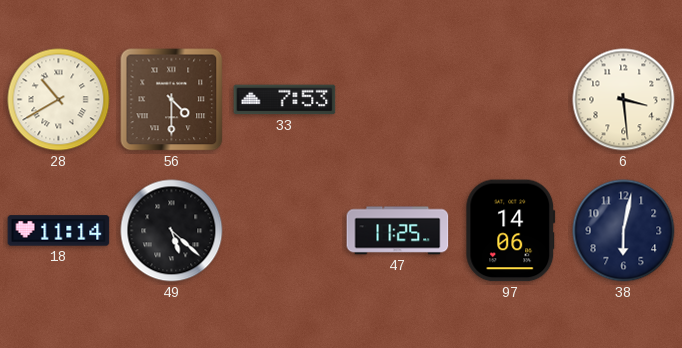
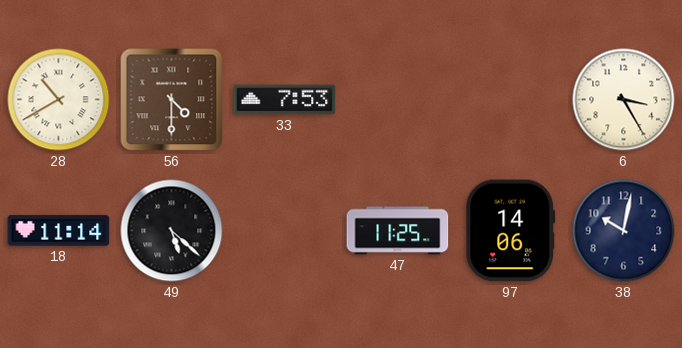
6: 3:29 -> 3:25 (624, 100)
38: 6:02 -> 10:02 (624, 231)
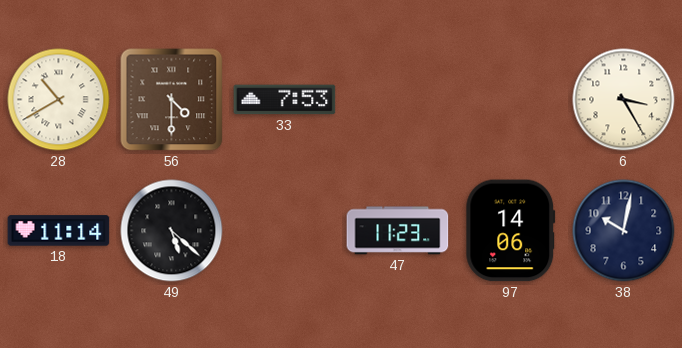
47: 11:25 -> 11:23 (398, 231)
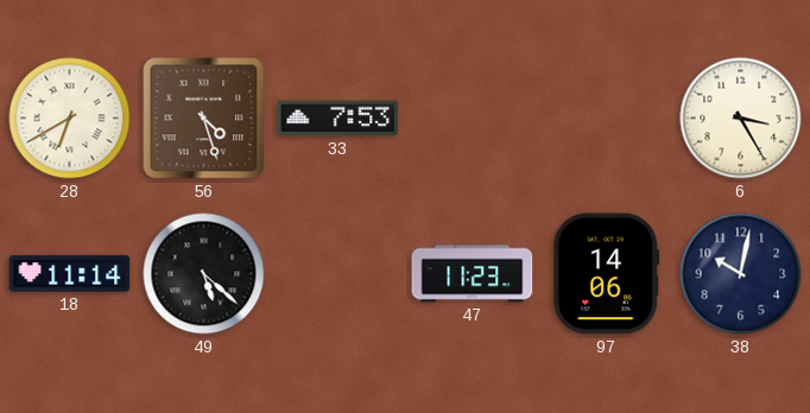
28: 10:40 -> 6:40 (70, 119)
56: 4:30 -> 4:27 (204, 119)
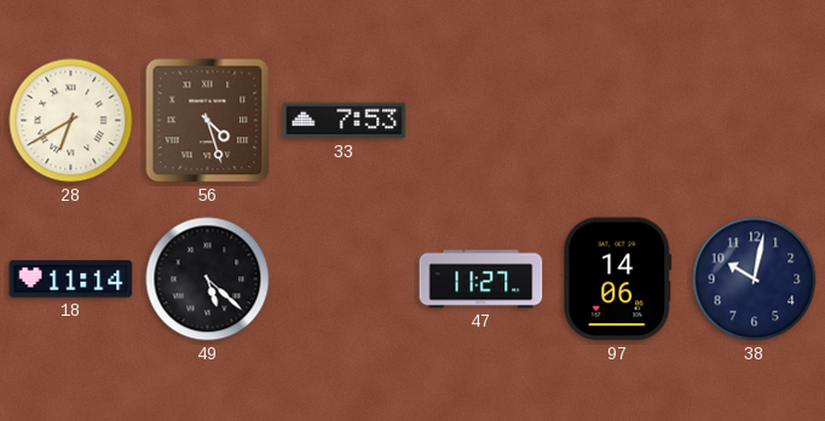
6: 3:25 -> none (741, 119)
47: 11:23 -> 11:27 (481, 279)
